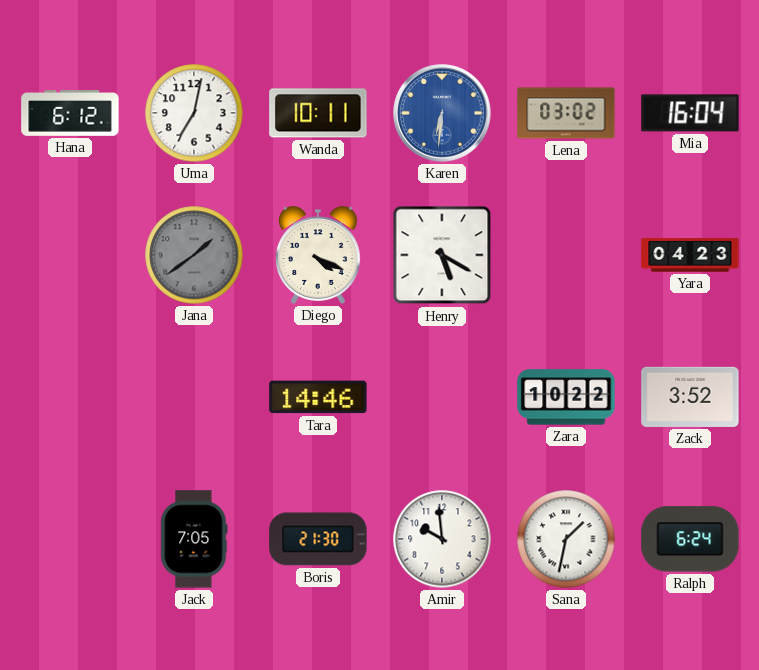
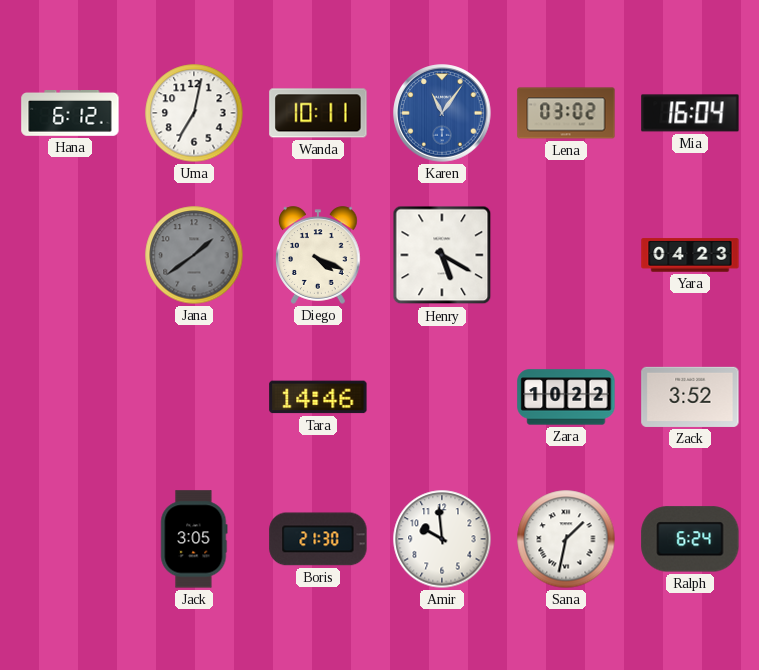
Karen: 6:31 -> 11:06 (442, 113)
Jack: 7:05 -> 3:05 (194, 539)
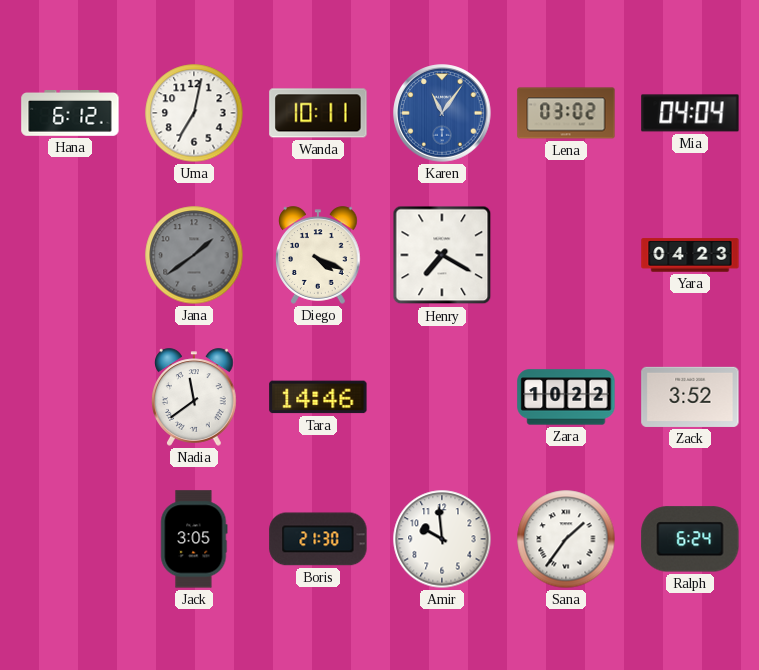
Mia: 16:04 -> 04:04 (690, 113)
Henry: 5:20 -> 7:20 (442, 255)
Nadia: none -> 11:39 (194, 397)
Sana: 1:32 -> 1:36 (566, 539)
